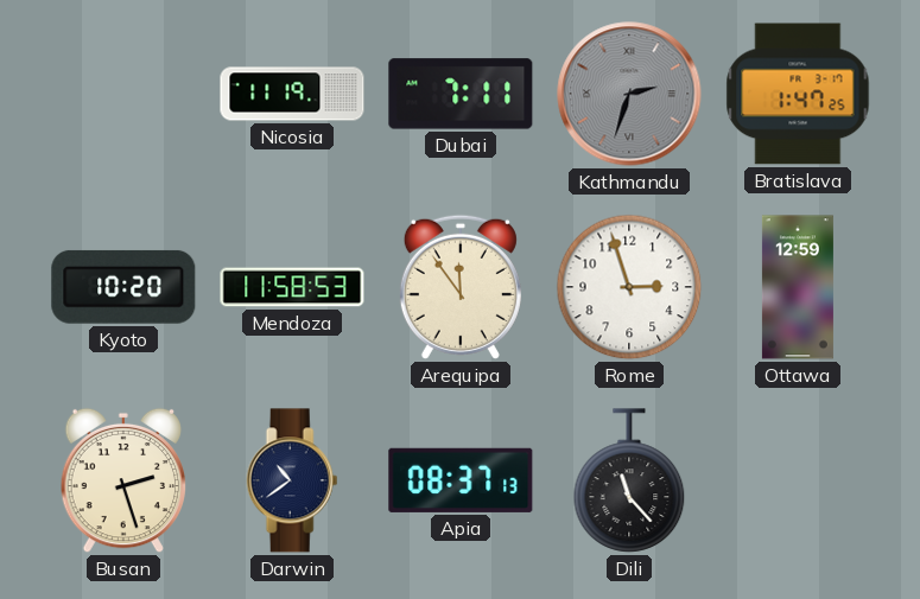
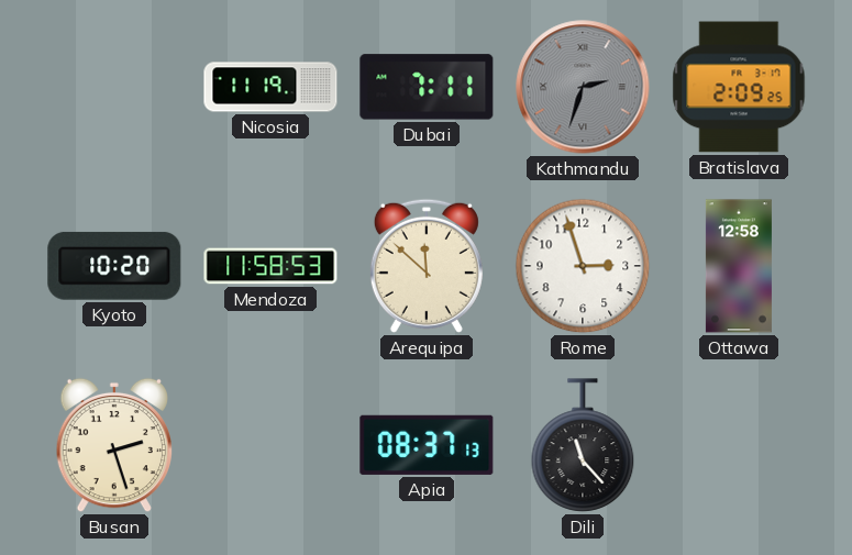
Bratislava: 1:47 -> 2:09 (739, 87)
Arequipa: 11:54 -> 11:52 (427, 266)
Ottawa: 12:59 -> 12:58 (739, 266)
Darwin: 10:39 -> none (292, 480)
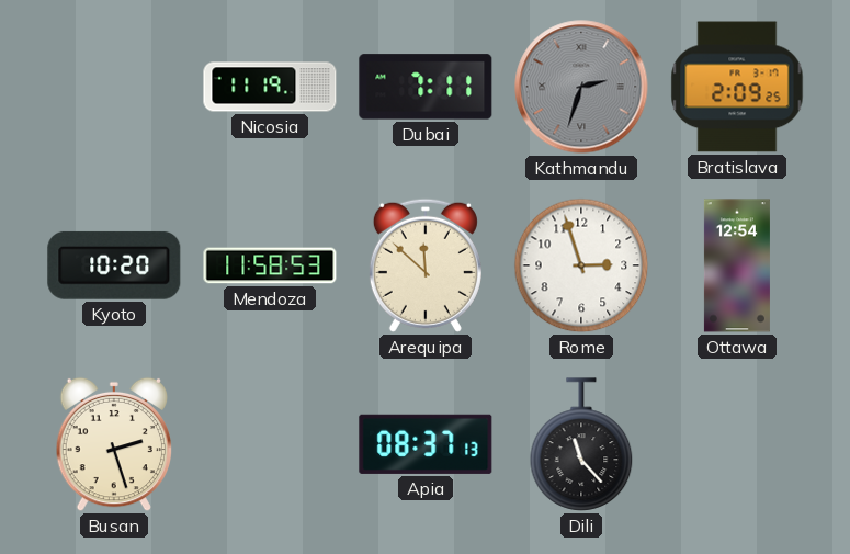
Ottawa: 12:58 -> 12:54 (737, 265)
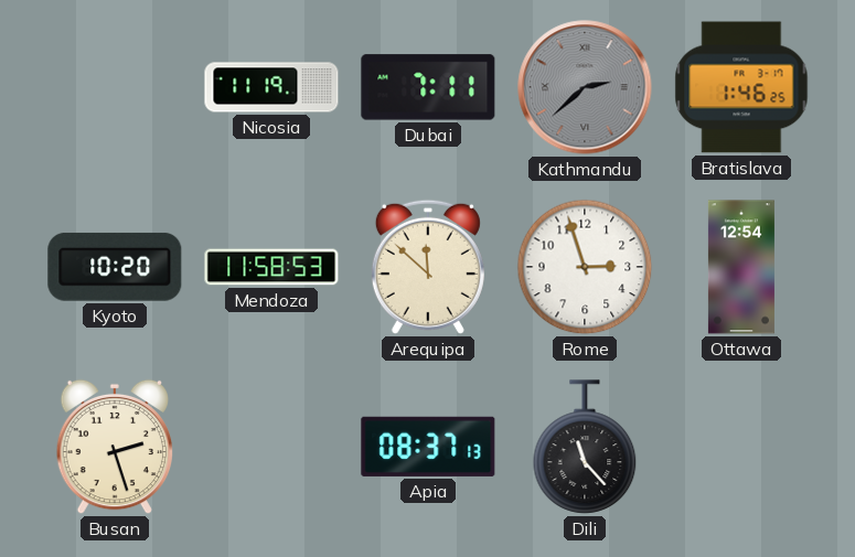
Kathmandu: 2:33 -> 2:38 (585, 87)
Bratislava: 2:09 -> 1:46 (741, 87)
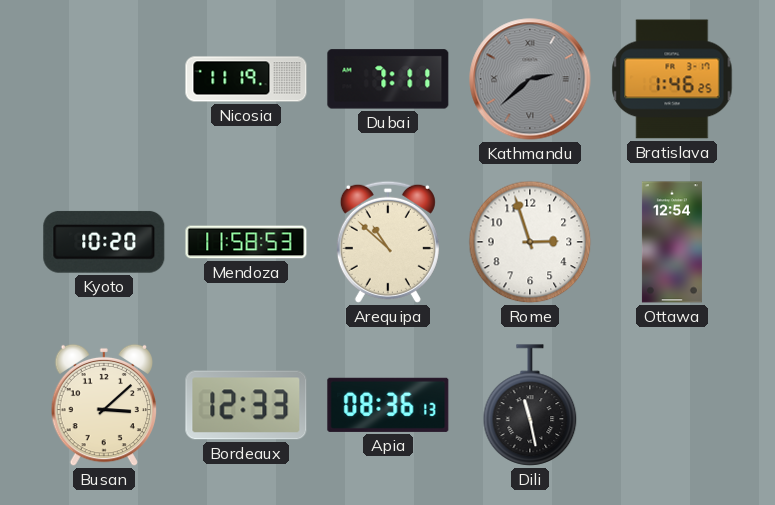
Arequipa: 11:52 -> 10:52 (388, 242)
Busan: 2:27 -> 3:08 (103, 405)
Bordeaux: none -> 12:33 (246, 405)
Apia: 08:37 -> 08:36 (388, 405)
Dili: 11:23 -> 11:28 (530, 405)
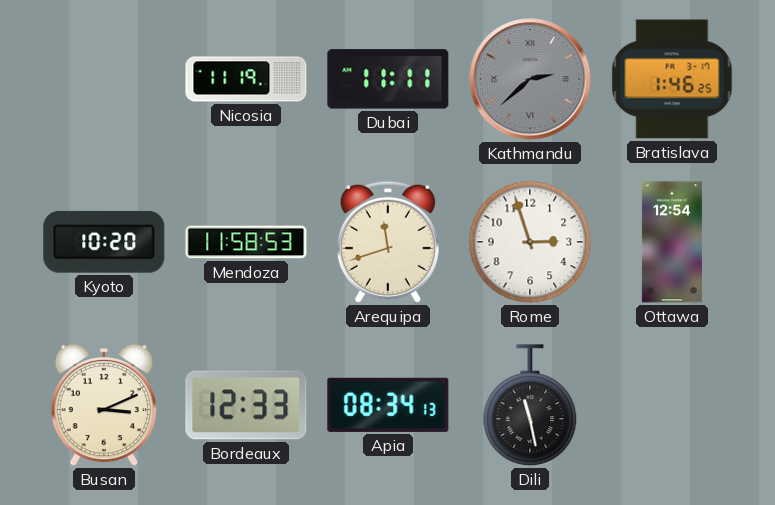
Dubai: 7:11 -> 11:11 (388, 79)
Arequipa: 10:52 -> 11:42 (388, 242)
Busan: 3:08 -> 3:11 (103, 405)
Apia: 08:36 -> 08:34 (388, 405)
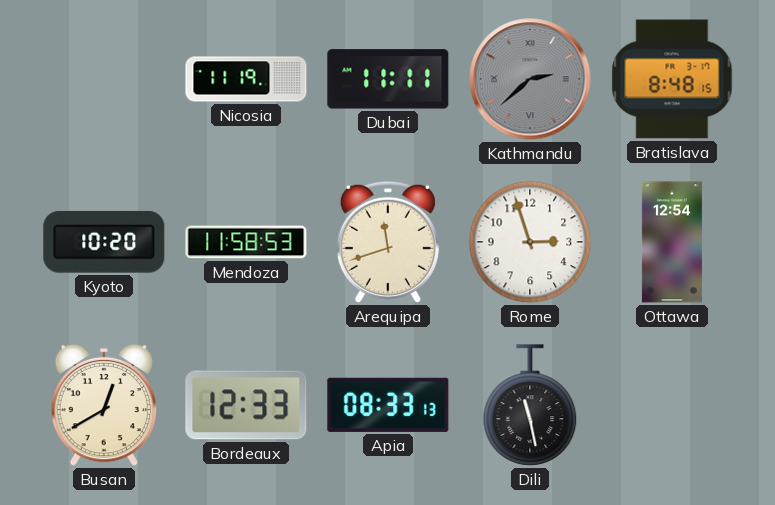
Bratislava: 1:46 -> 8:48 (672, 79)
Busan: 3:11 -> 12:40 (103, 405)
Apia: 08:34 -> 08:33 (388, 405)
